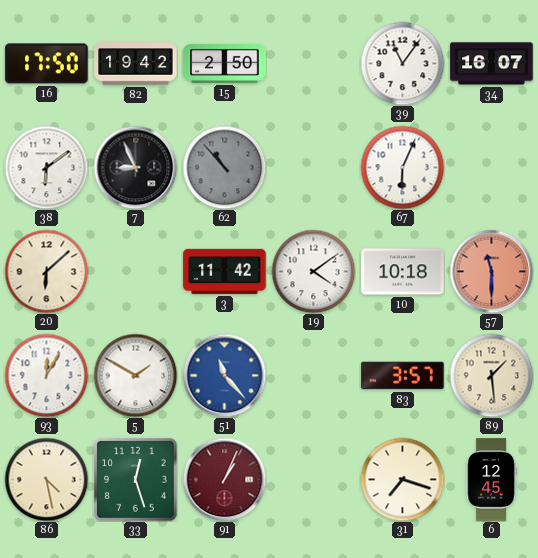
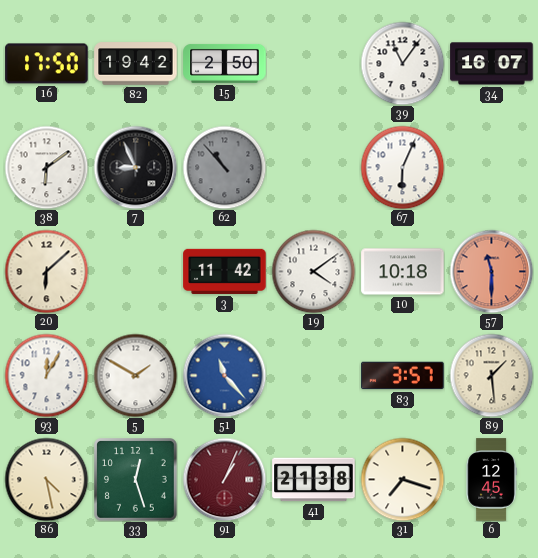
41: none -> 21:38 (314, 480)
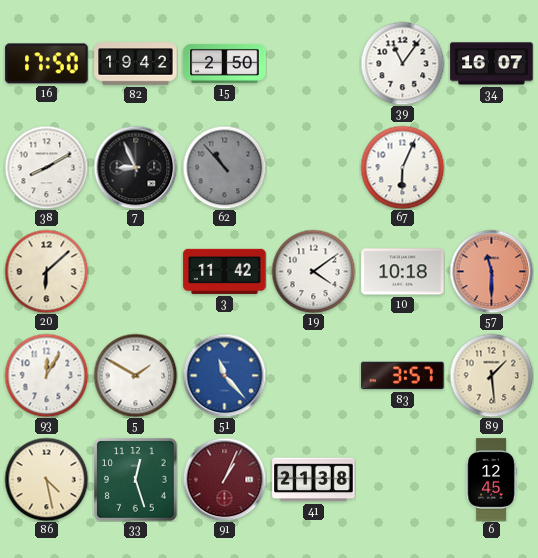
38: 6:09 -> 8:10 (46, 167)
31: 7:18 -> none (402, 479)
